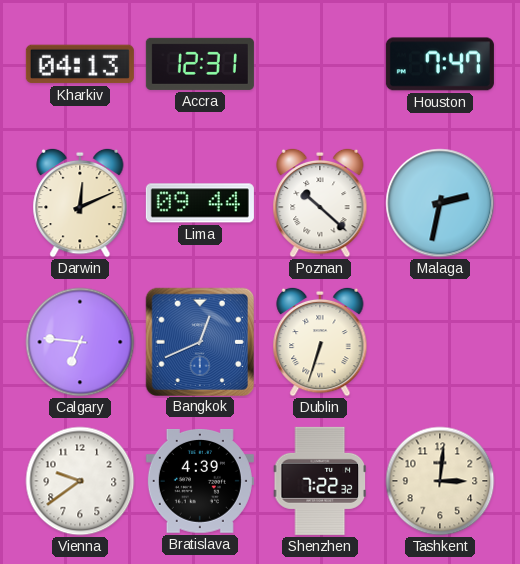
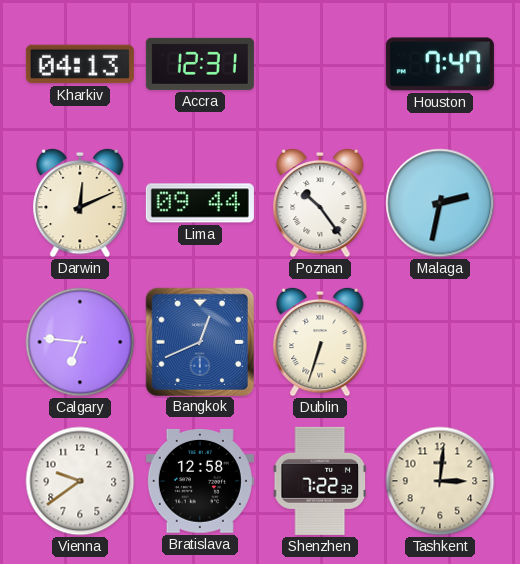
Poznan: 10:22 -> 10:24 (320, 203)
Bratislava: 4:39 -> 12:58 (200, 482)
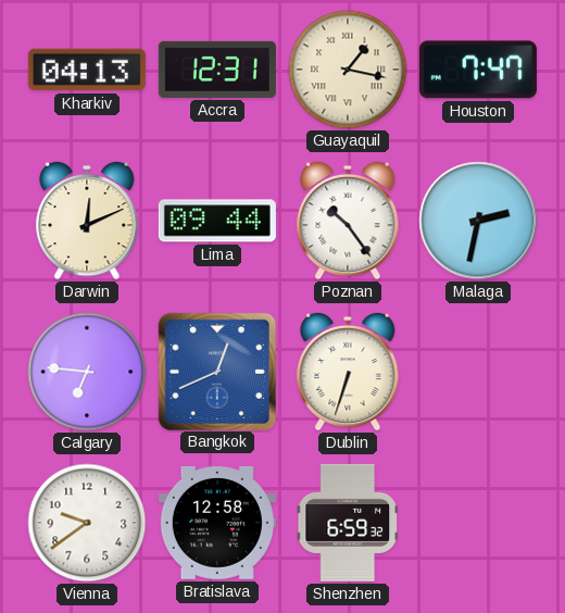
Guayaquil: none -> 1:17 (348, 70)
Shenzhen: 7:22 -> 6:59 (347, 523)
Tashkent: 3:01 -> none (440, 481)
